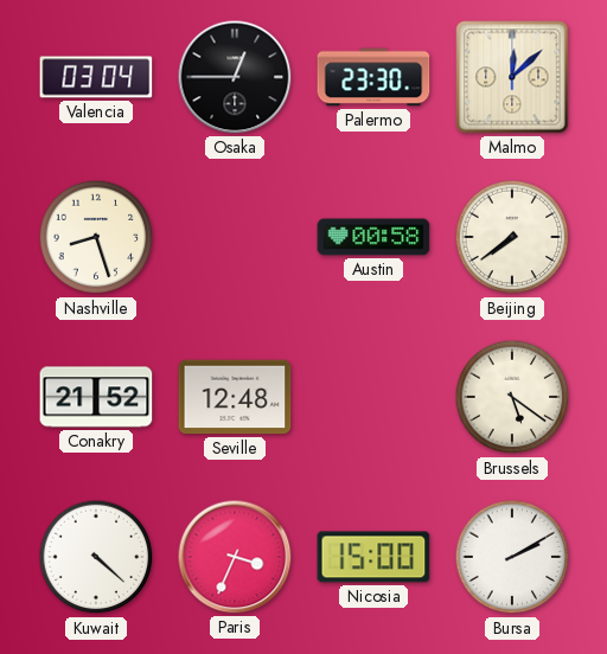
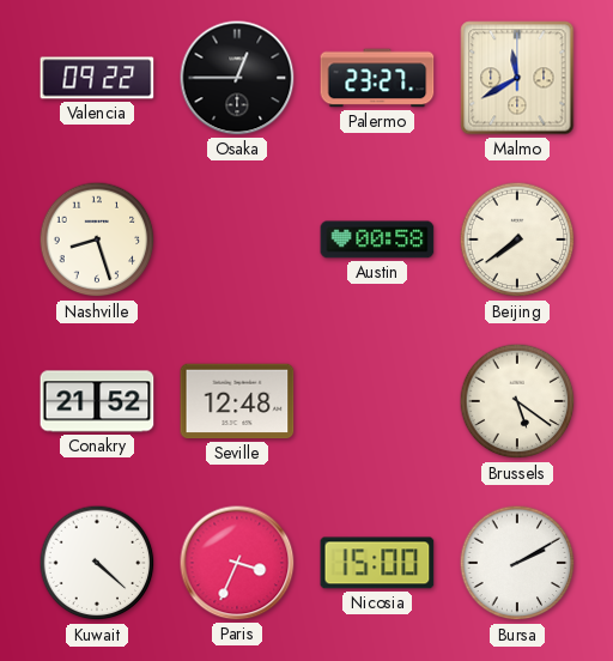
Valencia: 03:04 -> 09:22 (97, 78)
Palermo: 23:30 -> 23:27 (377, 78)
Malmo: 12:08 -> 11:40 (517, 78)
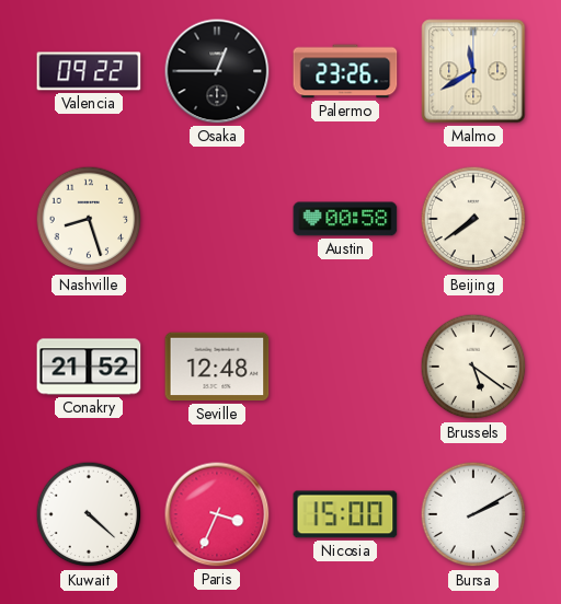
Palermo: 23:27 -> 23:26 (345, 71)
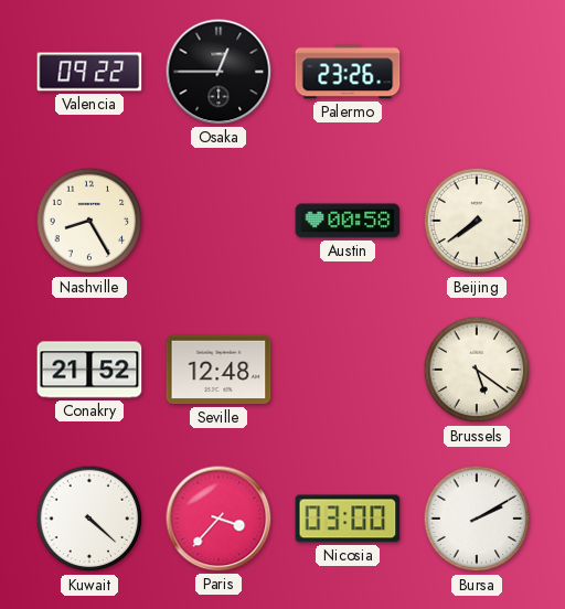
Malmo: 11:40 -> none (473, 71)
Nashville: 8:27 -> 8:25 (89, 221)
Paris: 3:34 -> 3:37 (218, 519)
Nicosia: 15:00 -> 03:00 (348, 519)
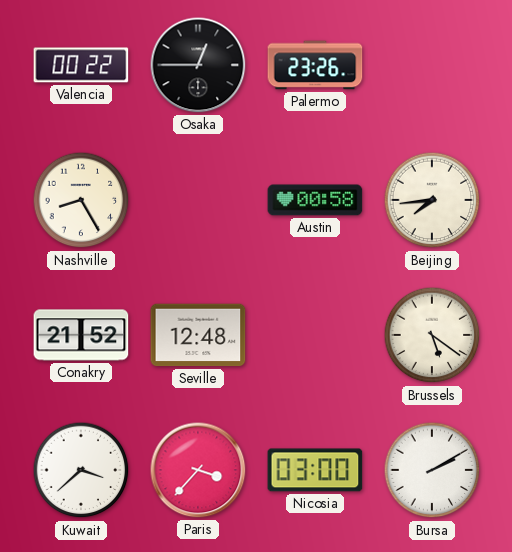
Valencia: 09:22 -> 00:22 (81, 65)
Beijing: 7:39 -> 7:44 (432, 200)
Kuwait: 4:22 -> 3:38 (81, 470)
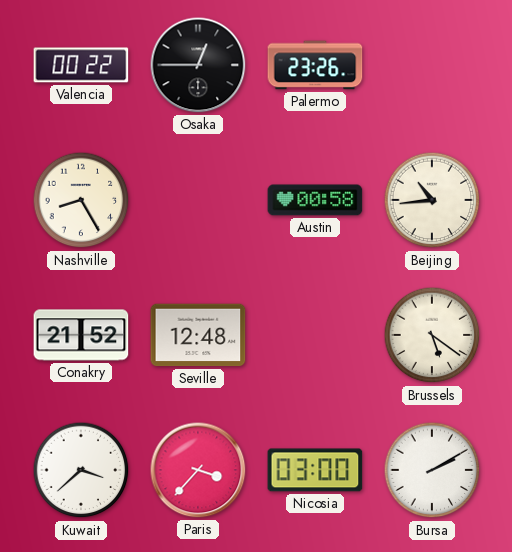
Beijing: 7:44 -> 10:44 (432, 200)
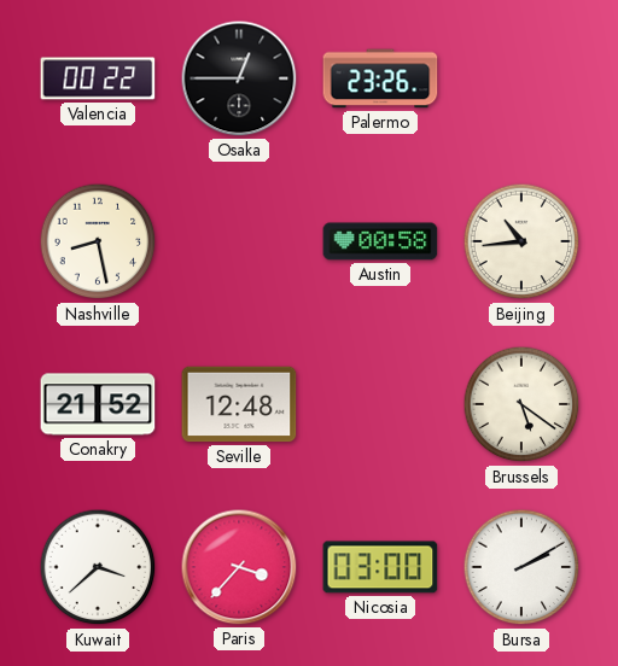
Nashville: 8:25 -> 8:28 (98, 241)
